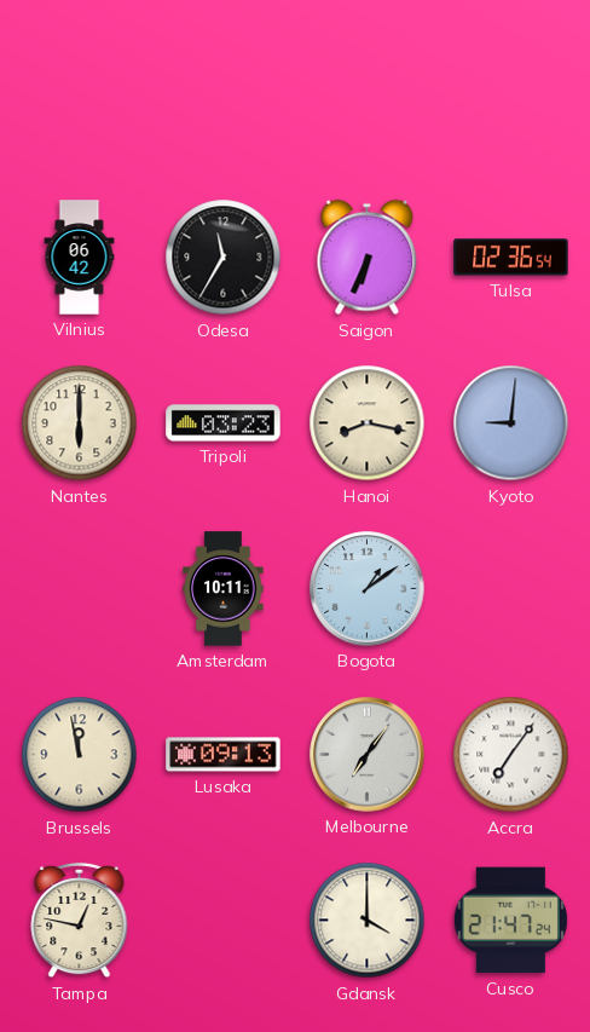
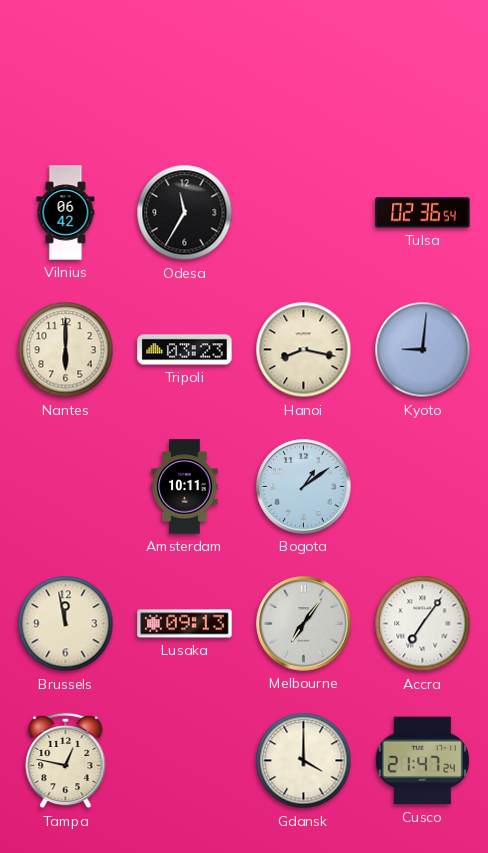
Saigon: 6:34 -> none (368, 258)
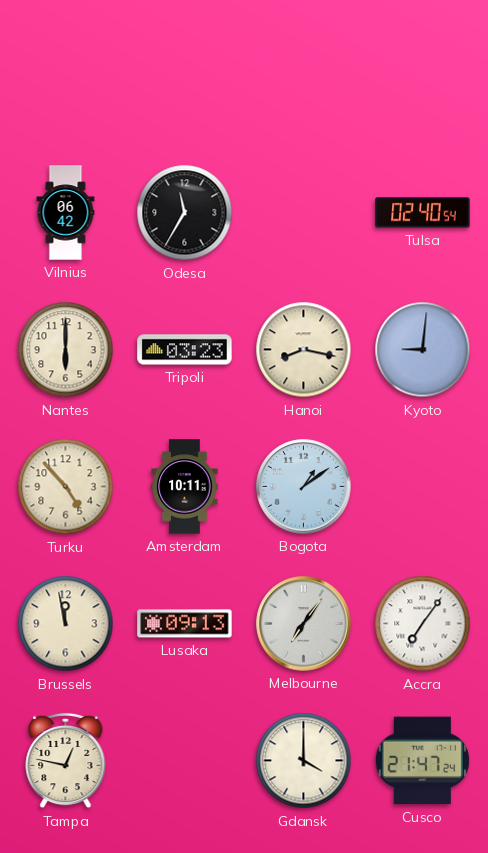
Tulsa: 02:36 -> 02:40 (423, 213)
Turku: none -> 4:53 (66, 487)
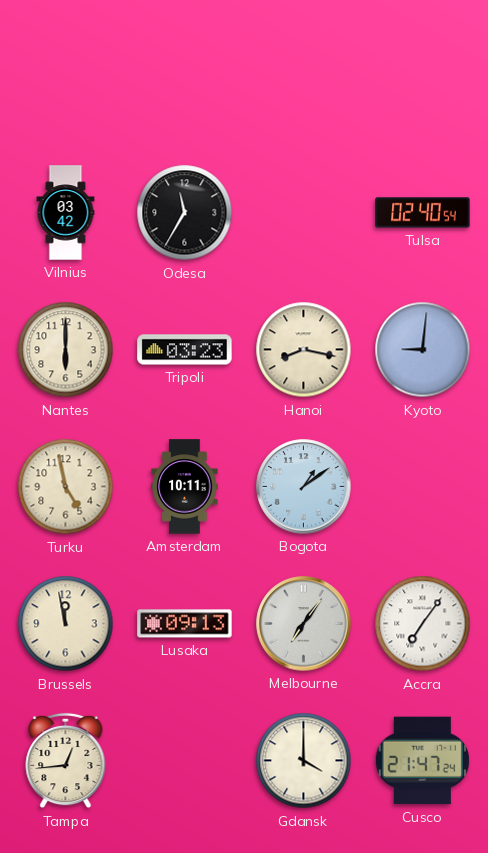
Vilnius: 06:42 -> 03:42 (66, 213)
Turku: 4:53 -> 4:58 (66, 487)
Tampa: 12:47 -> 12:44 (66, 761)
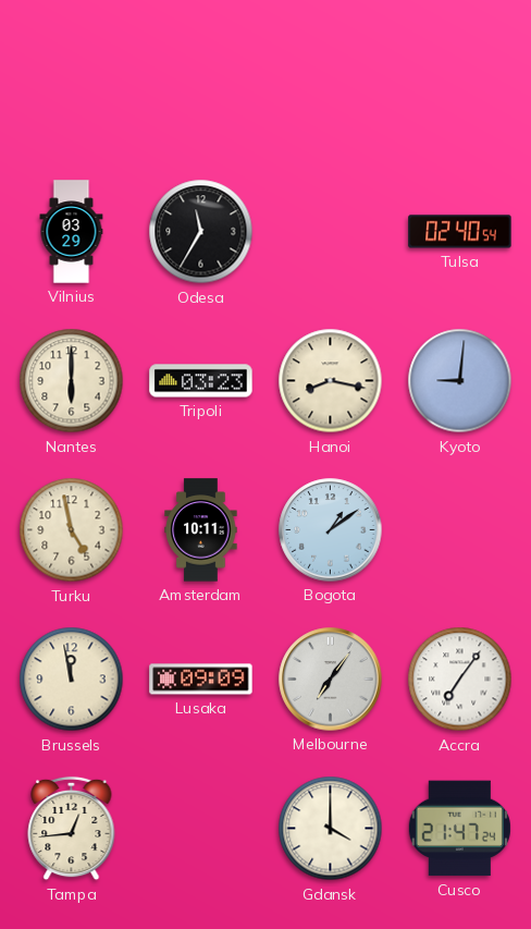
Vilnius: 03:42 -> 03:29 (72, 232)
Lusaka: 09:13 -> 09:09 (201, 680)
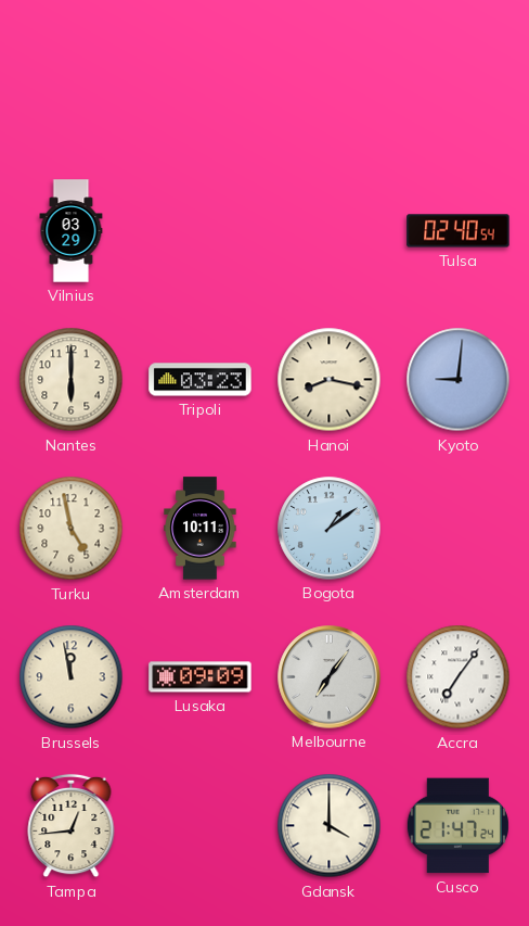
Odesa: 11:35 -> none (201, 232)
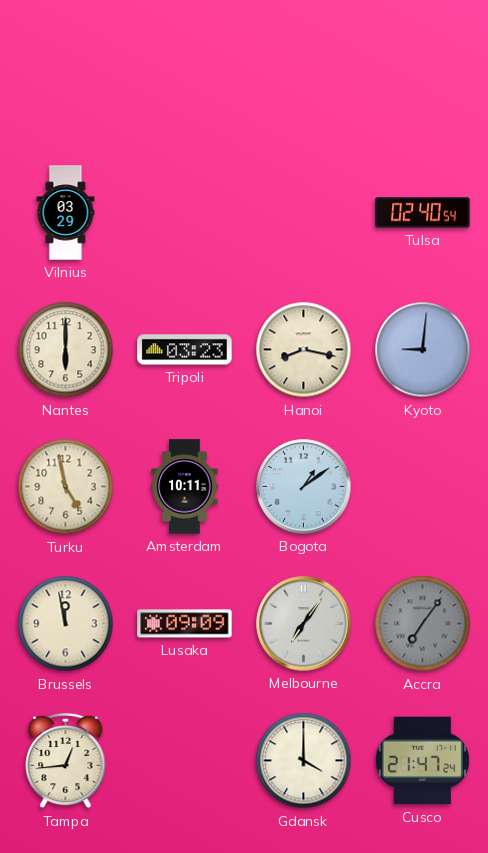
Accra dial: white -> grey (423, 624)
